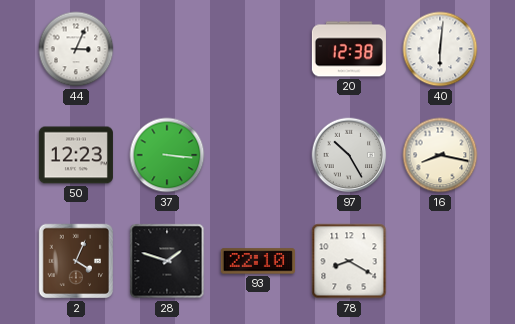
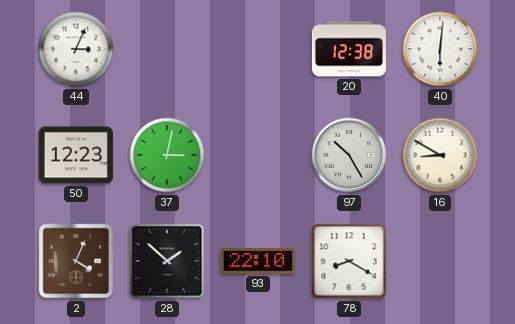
37: 3:16 -> 3:02 (167, 155)
16: 8:17 -> 8:50 (440, 155)
28: 1:48 -> 1:52 (167, 261)
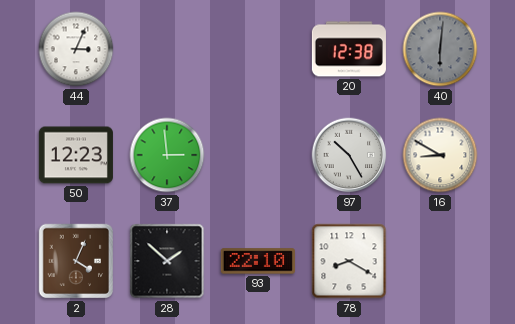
40 dial: white -> grey (440, 49)
37: 3:02 -> 2:59 (167, 155)
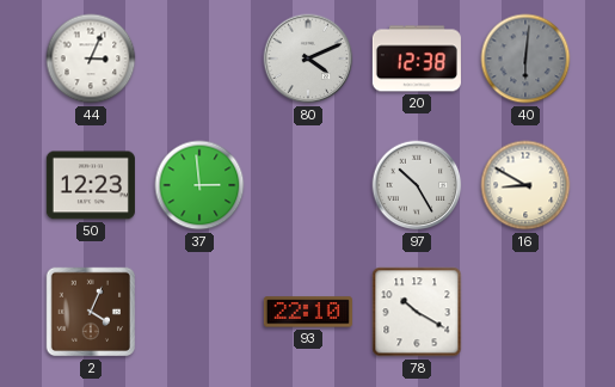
80: none -> 4:11 (308, 59)
28: 1:52 -> none (167, 261)
78: 8:20 -> 10:20 (417, 312)
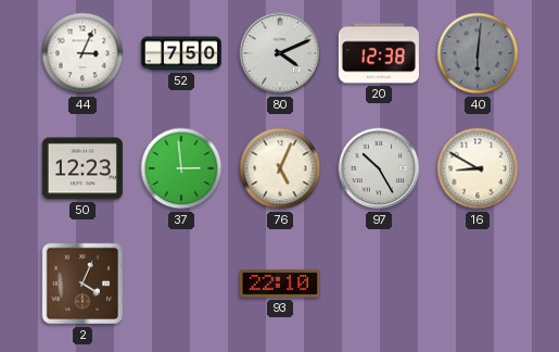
52: none -> 7:50 (181, 53)
76: none -> 5:04 (280, 168)
78: 10:20 -> none (417, 312)
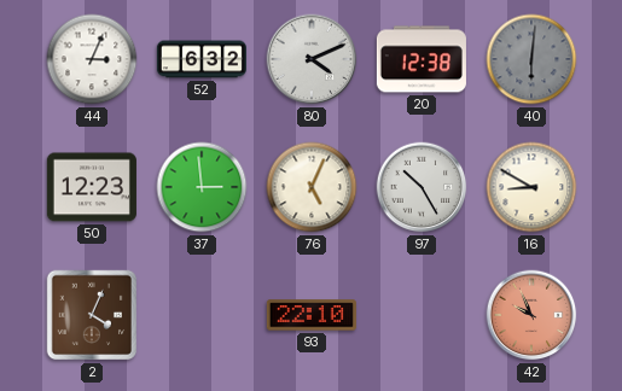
52: 7:50 -> 6:32 (202, 59)
42: none -> 9:56 (531, 315)
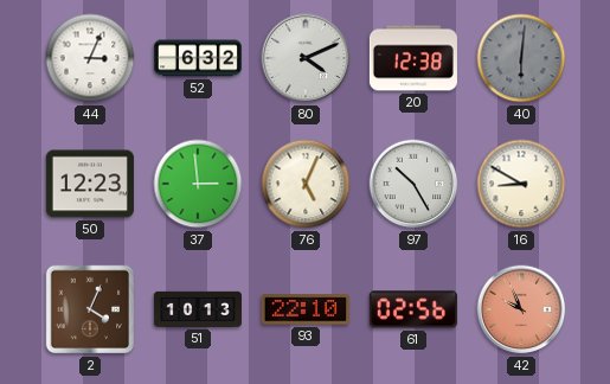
51: none -> 10:13 (198, 309)
61: none -> 02:56 (413, 309)
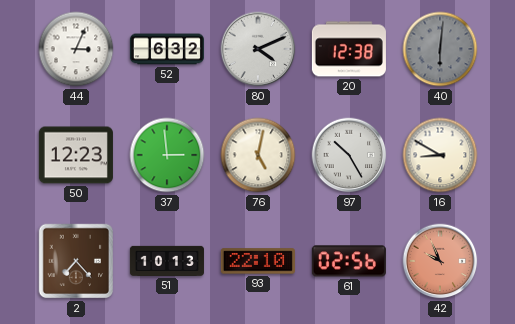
76: 5:04 -> 5:02 (258, 155)
2: 4:04 -> 7:23 (76, 261)
